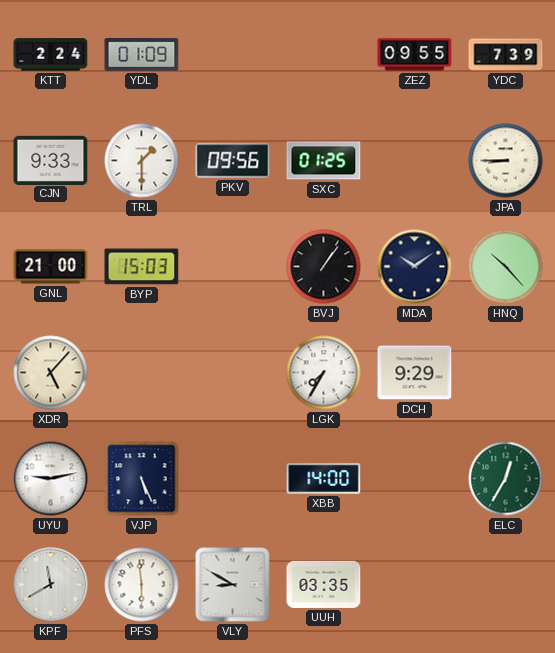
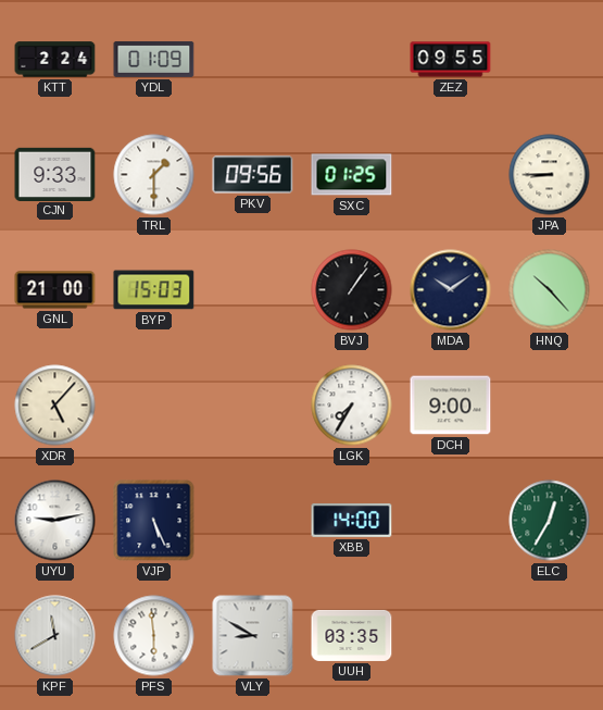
YDC: 7:39 -> none (506, 55)
DCH: 9:29 -> 9:00 (451, 406)
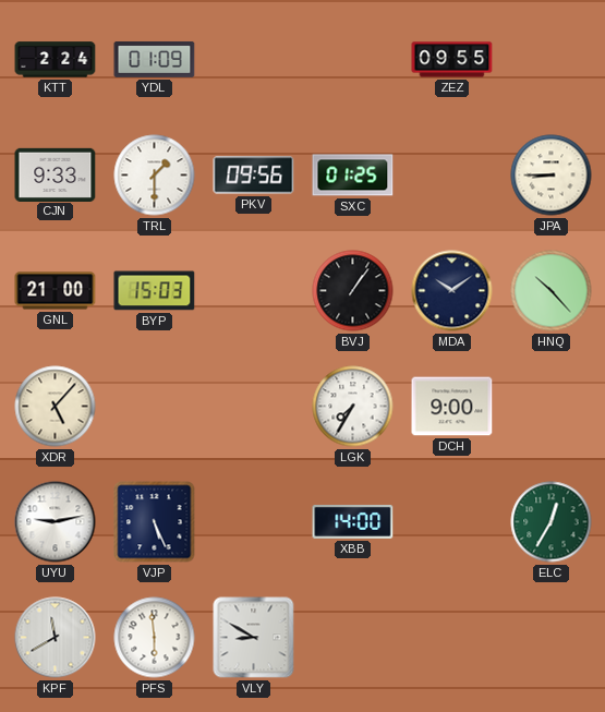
UUH: 03:35 -> none (352, 635)
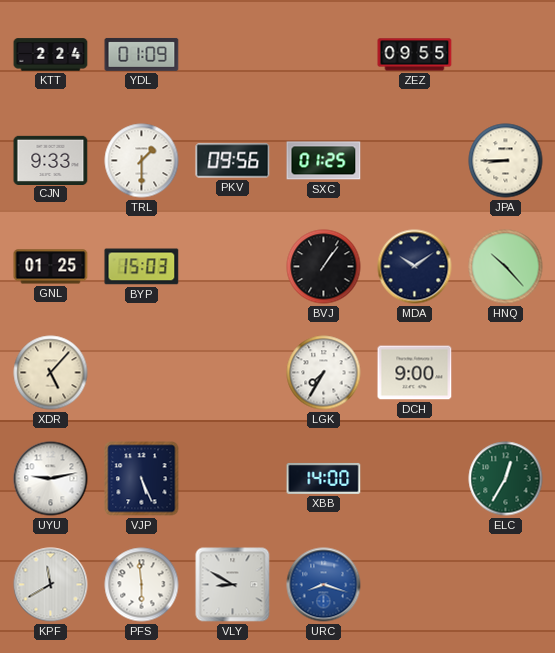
GNL: 21:00 -> 01:25 (51, 267)
URC: none -> 8:18 (324, 585)
